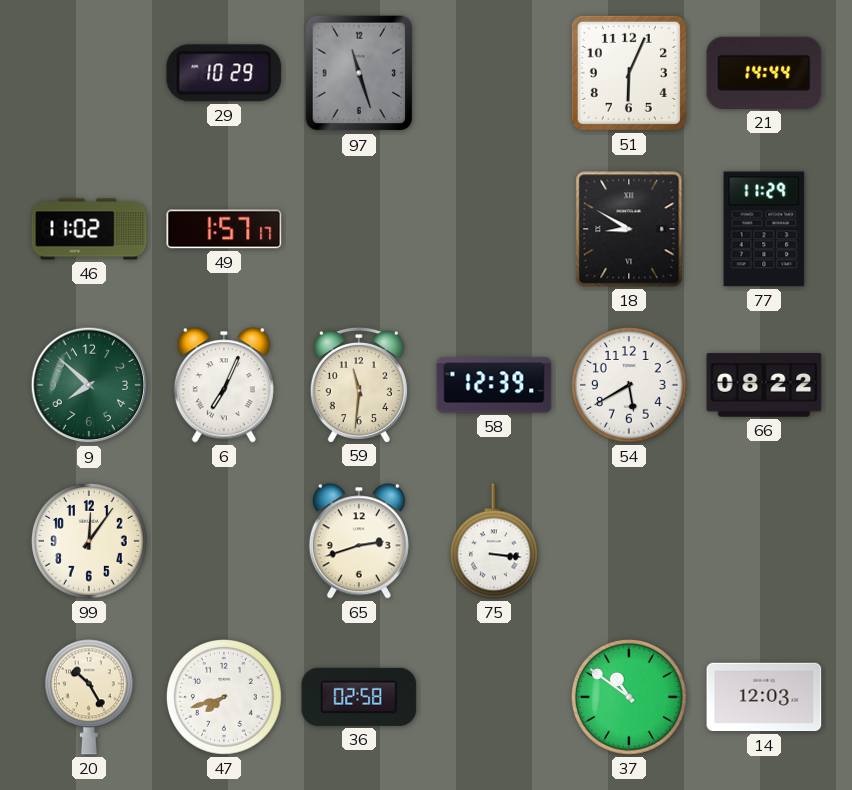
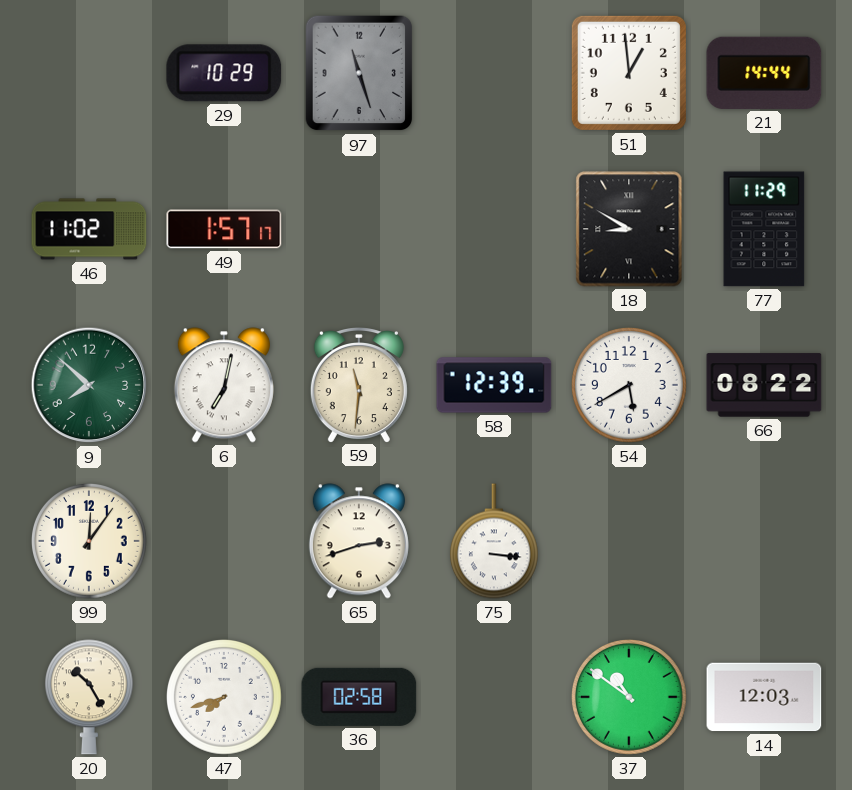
51: 6:04 -> 12:59 (629, 73)
6: 7:04 -> 7:02 (224, 385)
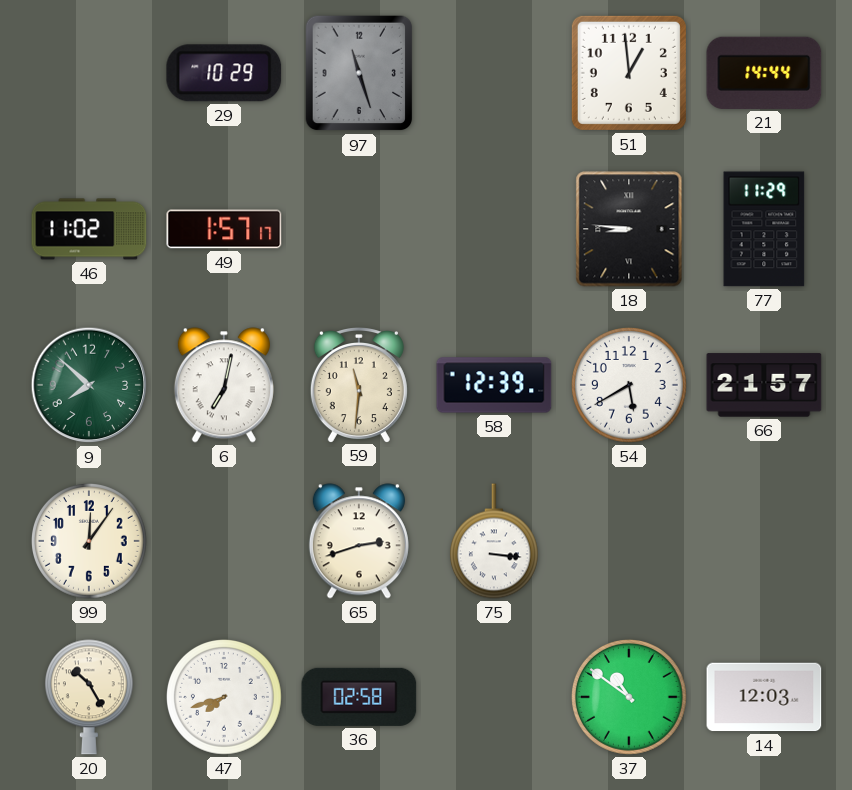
18: 8:50 -> 8:46 (629, 229)
66: 08:22 -> 21:57 (764, 385)
